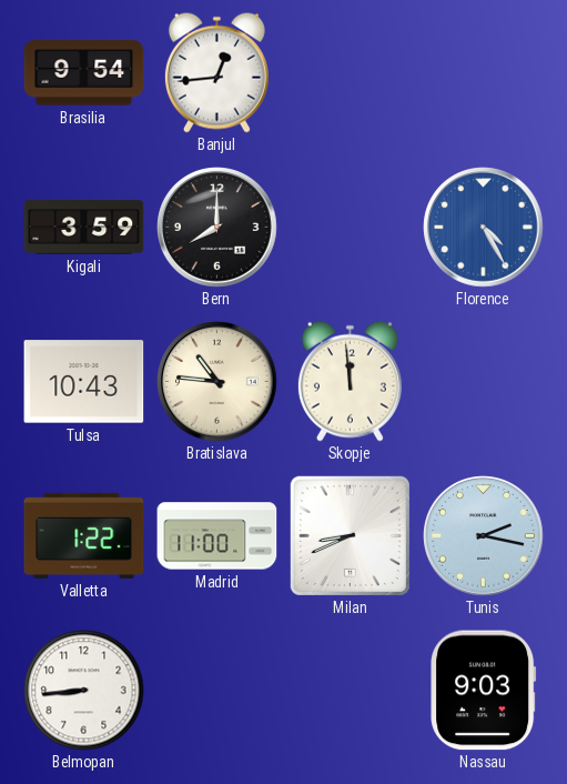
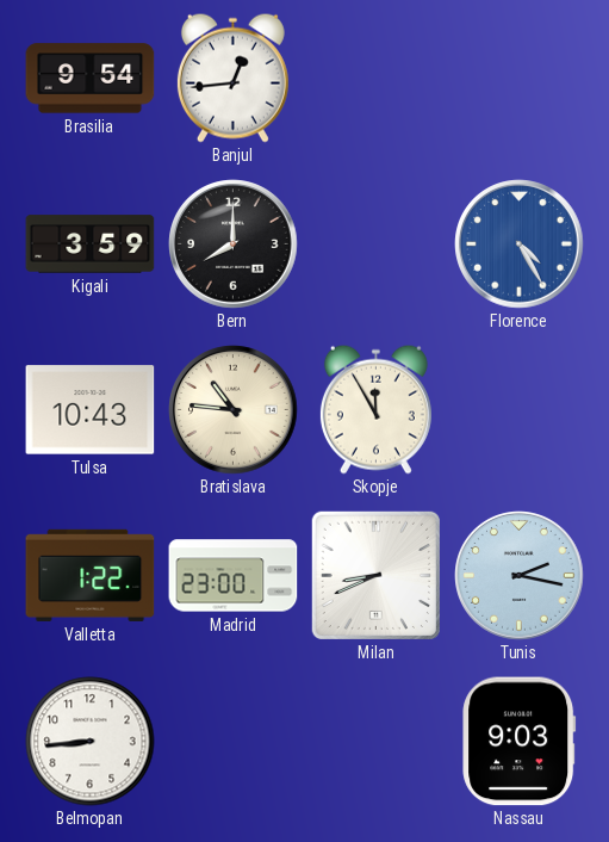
Skopje: 11:59 -> 11:55 (375, 409)
Madrid: 11:00 -> 23:00 (234, 576)
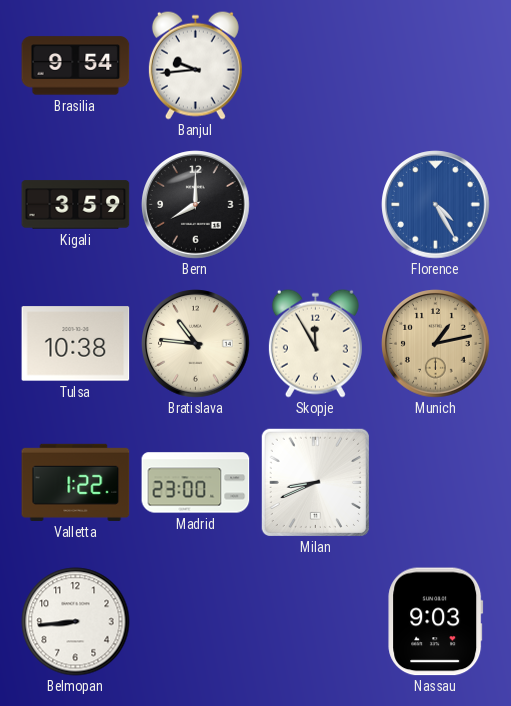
Banjul: 12:44 -> 9:44 (195, 65)
Tulsa: 10:43 -> 10:38 (76, 344)
Munich: none -> 1:13 (436, 344)
Tunis: 2:17 -> none (520, 576)
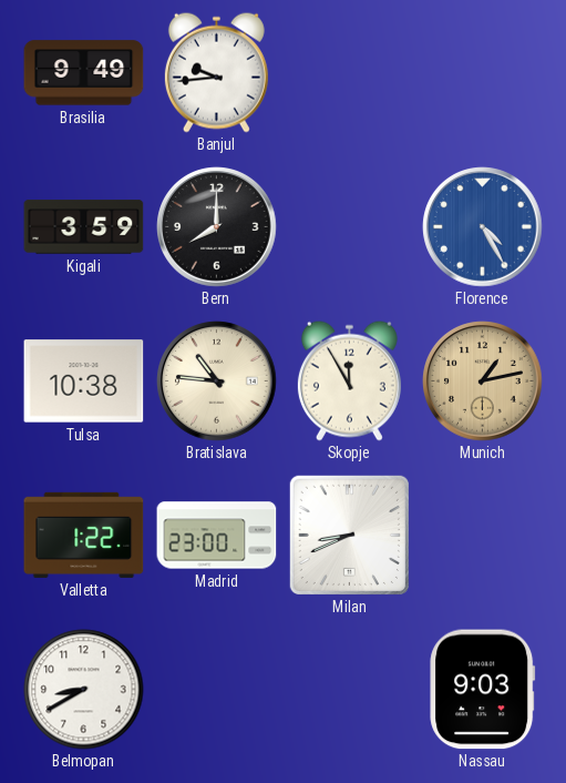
Brasilia: 9:54 -> 9:49 (84, 73)
Belmopan: 8:44 -> 8:40 (84, 690)
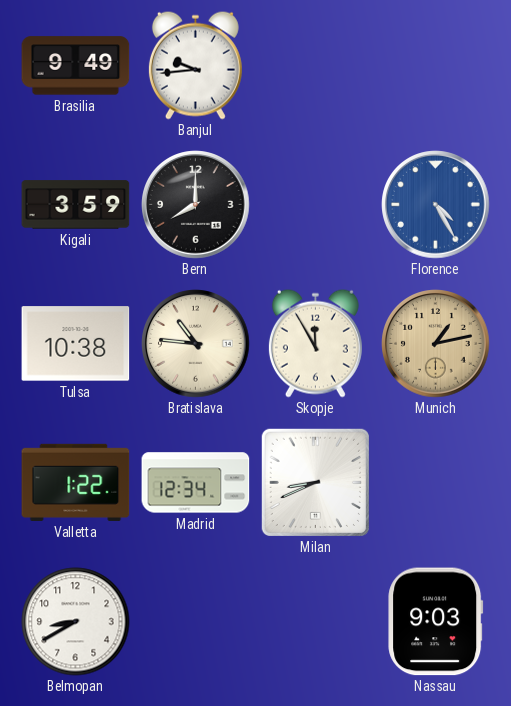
Madrid: 23:00 -> 12:34 (196, 483)
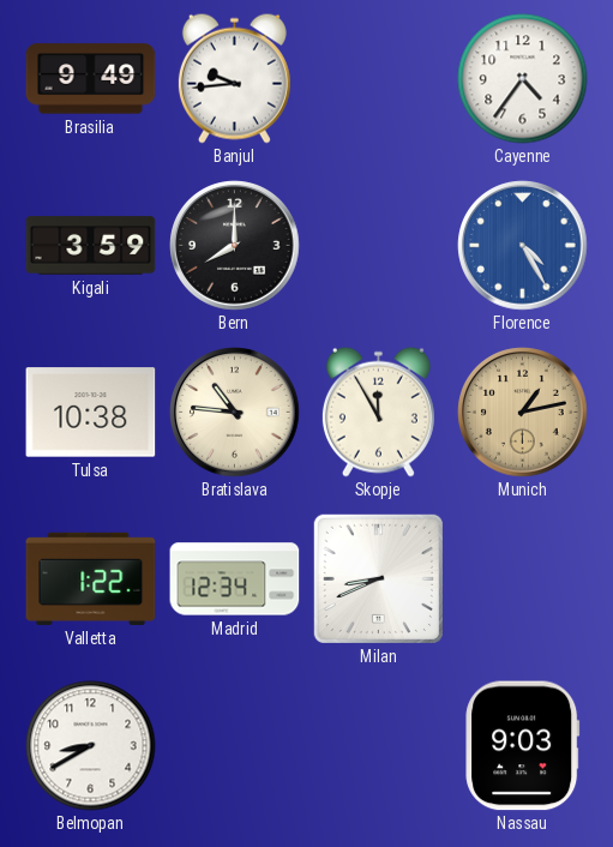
Cayenne: none -> 4:36 (523, 79)
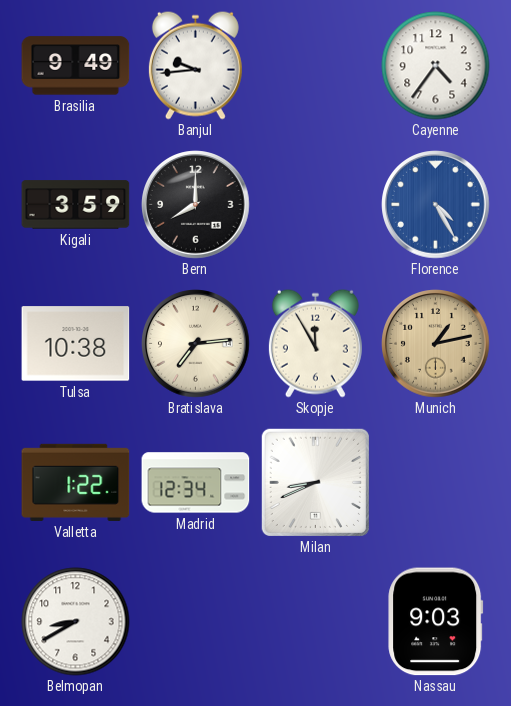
Bratislava: 10:46 -> 7:14 (196, 344)
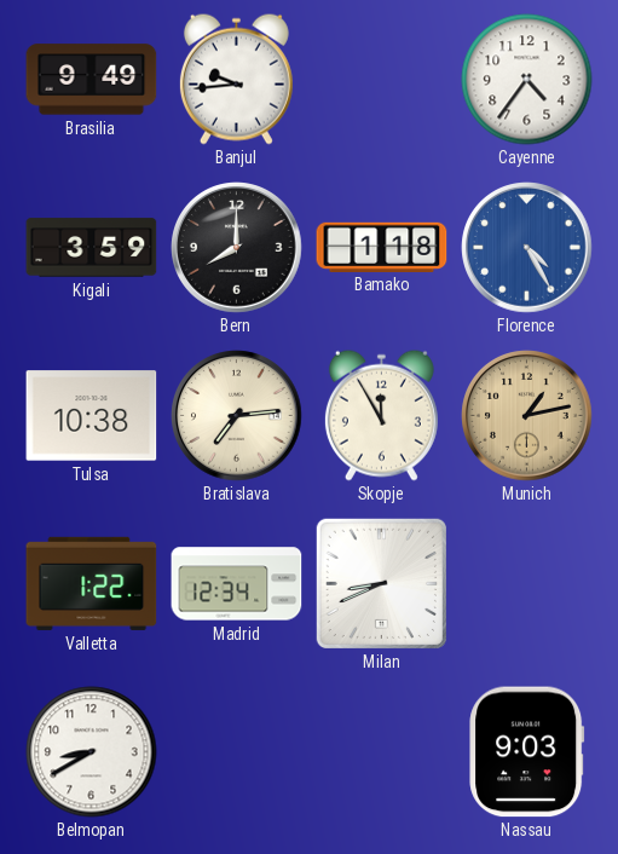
Bamako: none -> 1:18 (382, 247)
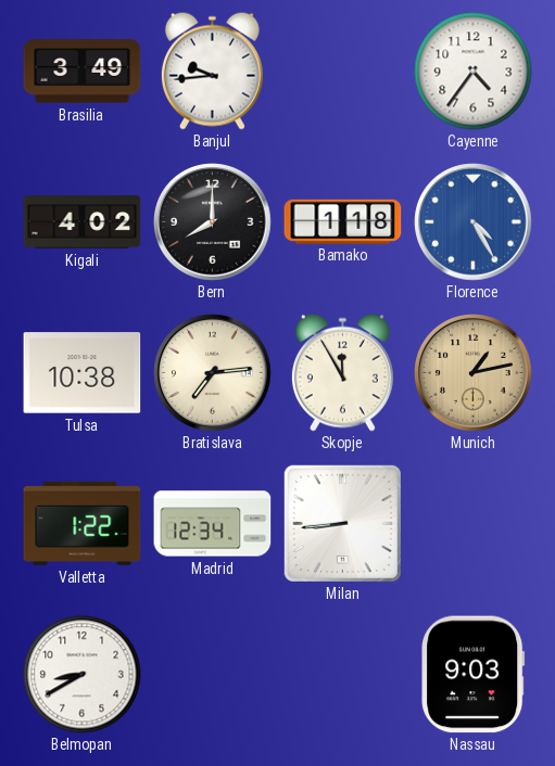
Brasilia: 9:49 -> 3:49 (83, 72)
Kigali: 3:59 -> 4:02 (83, 222)
Milan: 8:41 -> 8:44 (342, 523)
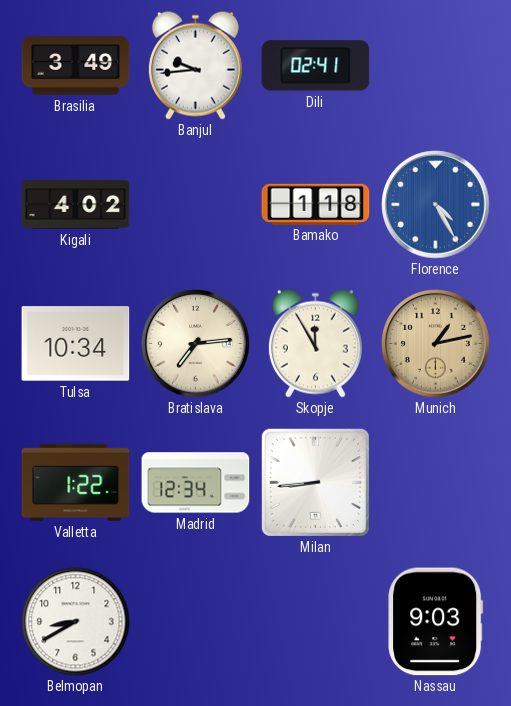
Dili: none -> 02:41 (316, 66)
Cayenne: 4:36 -> none (474, 72)
Bern: 8:00 -> none (213, 222)
Tulsa: 10:38 -> 10:34 (76, 344)
